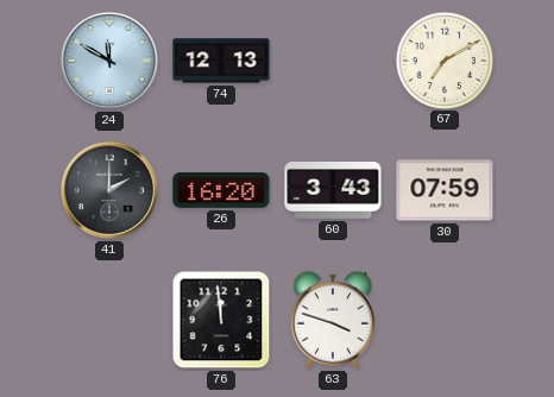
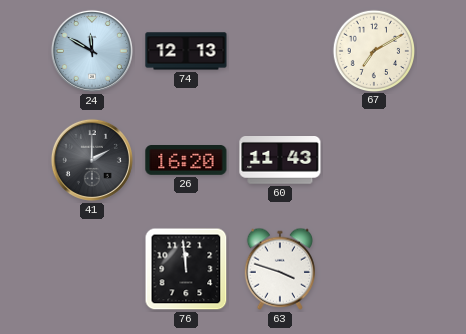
60: 3:43 -> 11:43 (280, 161)
30: 07:59 -> none (445, 190)
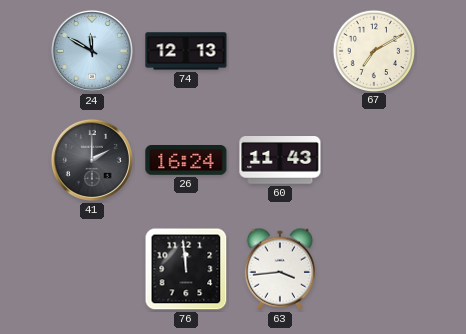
26: 16:20 -> 16:24 (186, 161)
63: 3:48 -> 3:44 (280, 269)
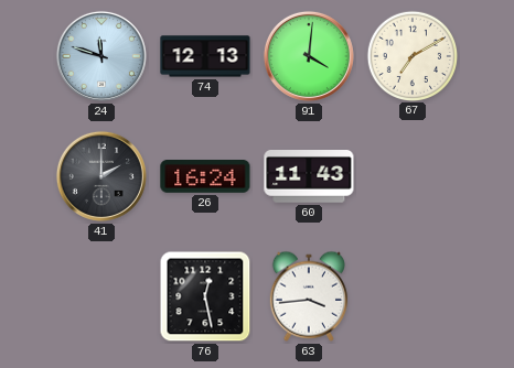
24: 11:50 -> 11:48 (101, 56)
91: none -> 4:01 (309, 56)
76: 11:59 -> 12:28 (205, 296)
